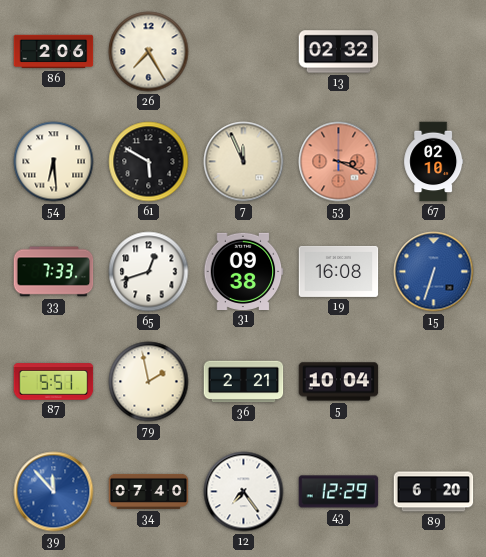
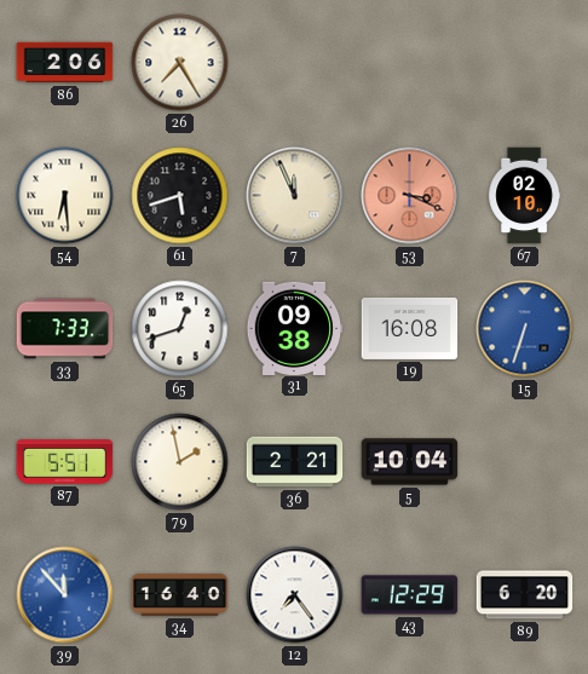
13: 02:32 -> none (339, 52)
61: 5:50 -> 5:42 (180, 196)
34: 07:40 -> 16:40 (180, 594)
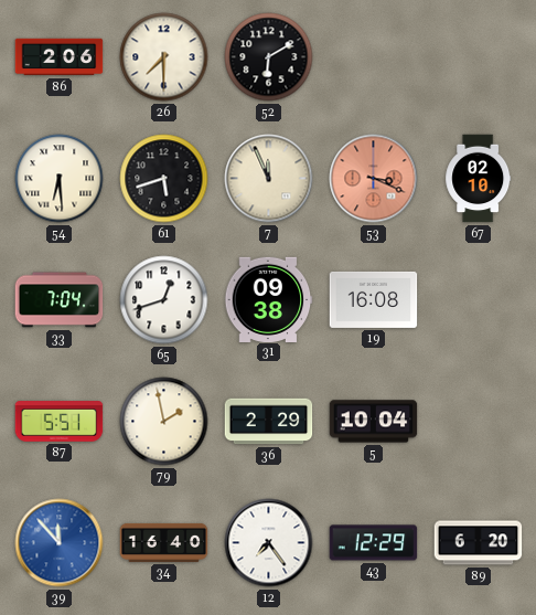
26: 7:25 -> 7:30 (164, 57)
52: none -> 6:10 (269, 57)
33: 7:33 -> 7:04 (60, 300)
15: 6:33 -> none (525, 329)
36: 2:21 -> 2:29 (269, 422)
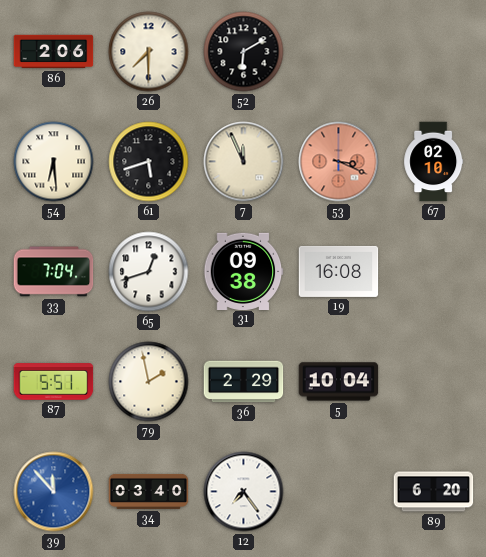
34: 16:40 -> 03:40 (149, 491)
43: 12:29 -> none (374, 543)
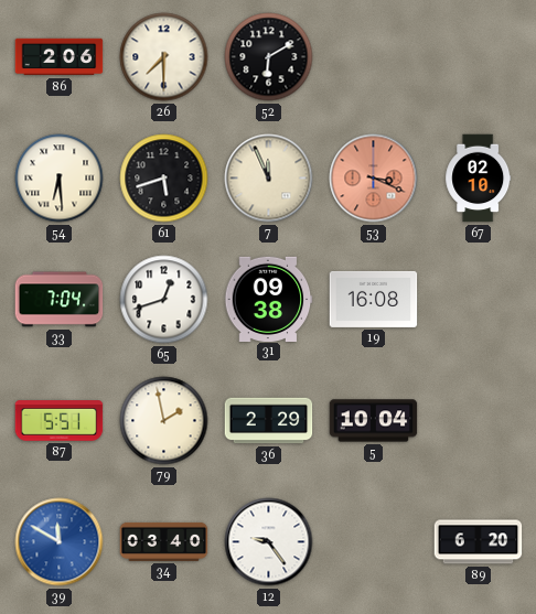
39: 11:53 -> 11:50 (60, 542)
12: 7:24 -> 9:24 (269, 542)
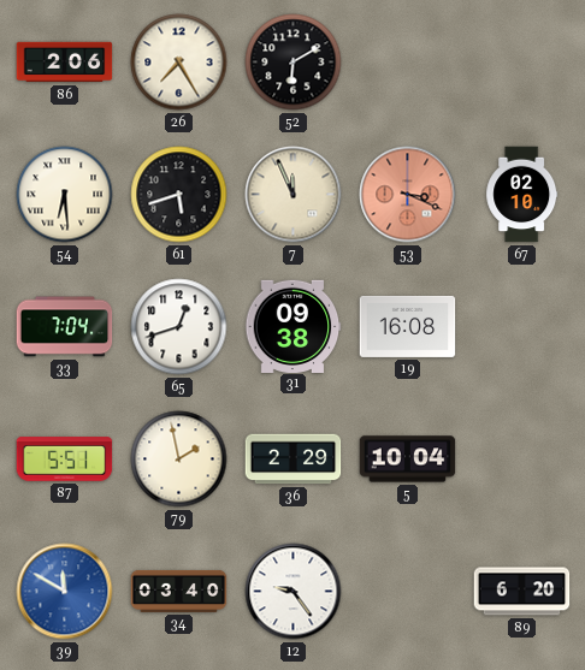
26: 7:30 -> 7:25 (179, 63)
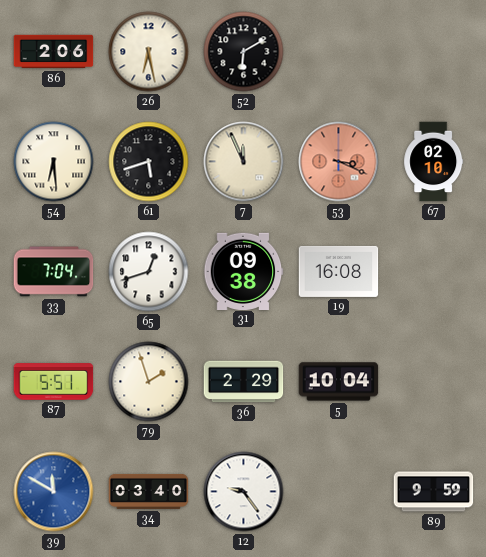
26: 7:25 -> 6:28 (149, 52)
79: 1:58 -> 1:57 (149, 382)
89: 6:20 -> 9:59 (434, 492)
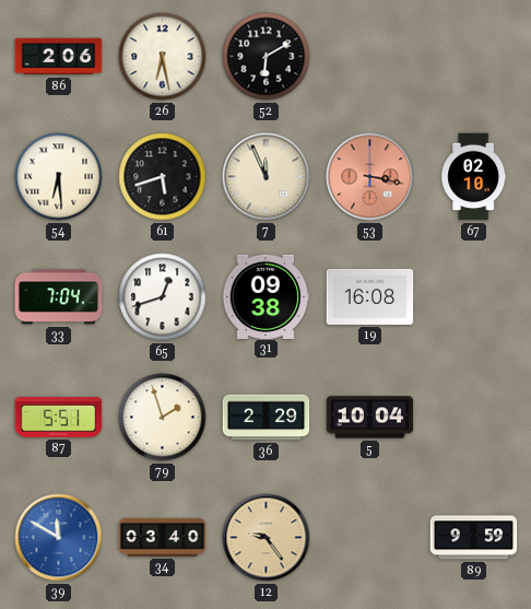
53: 3:19 -> 3:17 (370, 177)
12 dial: white -> champagne (267, 538)
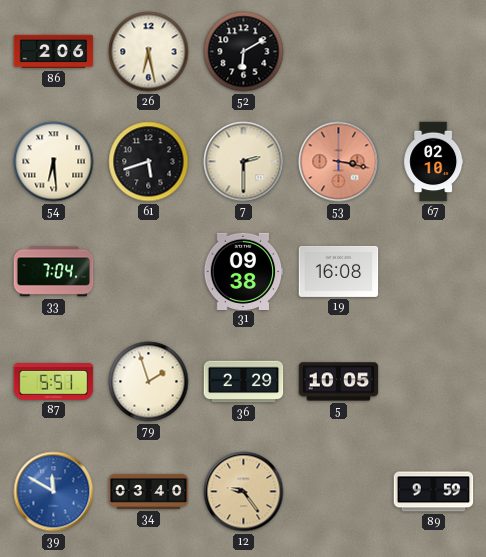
7: 11:56 -> 2:30 (244, 162)
65: 12:42 -> none (163, 297)
5: 10:04 -> 10:05 (339, 382)
